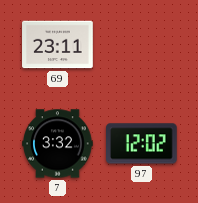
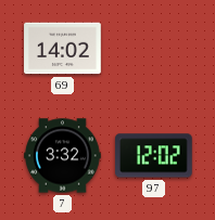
69: 23:11 -> 14:02 (63, 49)
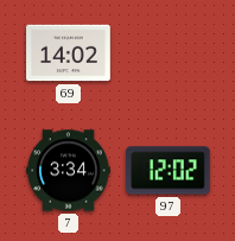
7: 3:32 -> 3:34 (69, 171)
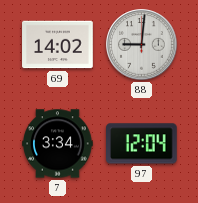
88: none -> 9:01 (142, 45)
97: 12:02 -> 12:04 (142, 144)
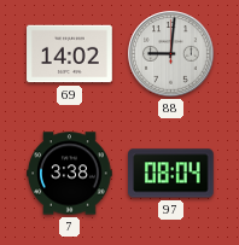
7: 3:34 -> 3:38 (70, 174)
97: 12:04 -> 08:04 (171, 174)
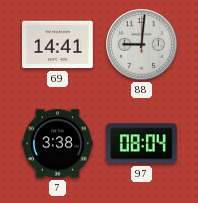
69: 14:02 -> 14:41 (58, 45)
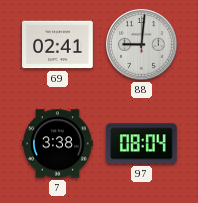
69: 14:41 -> 02:41 (58, 45)
